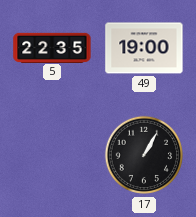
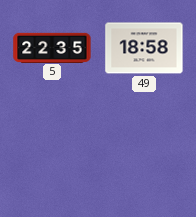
49: 19:00 -> 18:58 (144, 48)
17: 1:05 -> none (144, 155)
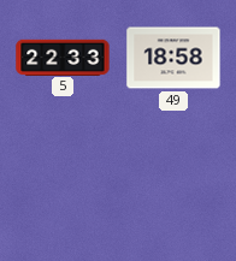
5: 22:35 -> 22:33 (63, 57)
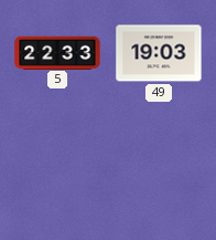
49: 18:58 -> 19:03 (159, 53)
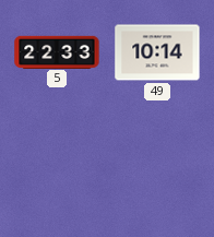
49: 19:03 -> 10:14 (157, 52)
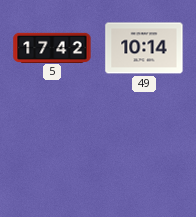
5: 22:33 -> 17:42 (52, 47)
